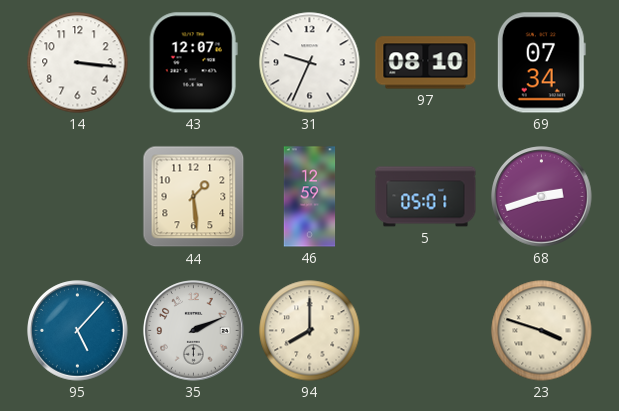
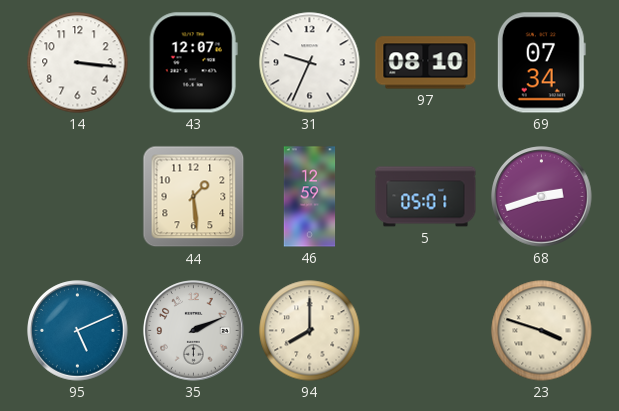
95: 5:07 -> 5:11 (78, 331)
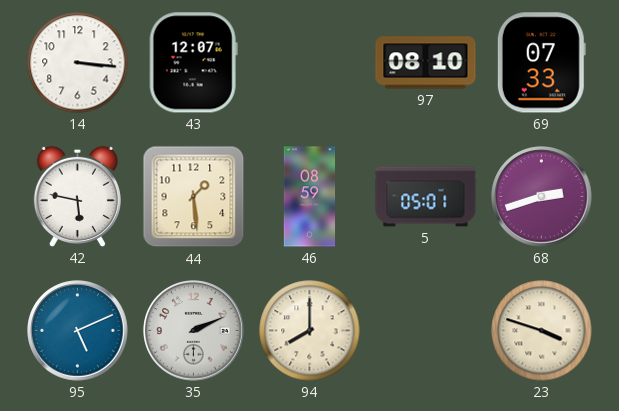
31: 9:34 -> none (310, 63)
69: 07:34 -> 07:33 (541, 63)
42: none -> 5:47 (77, 196)
46: 12:59 -> 08:59 (310, 197)
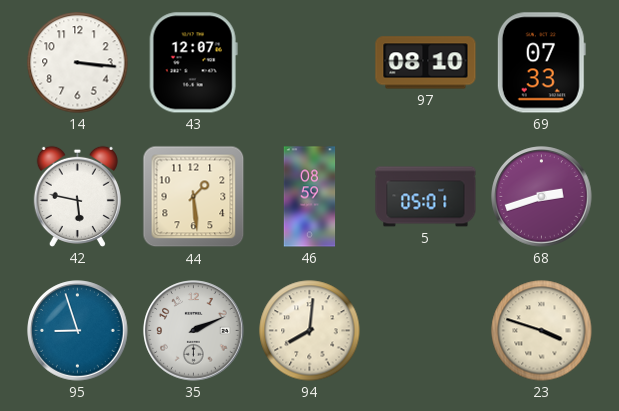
95: 5:11 -> 8:57 (78, 331)
94: 8:00 -> 8:01 (310, 331)
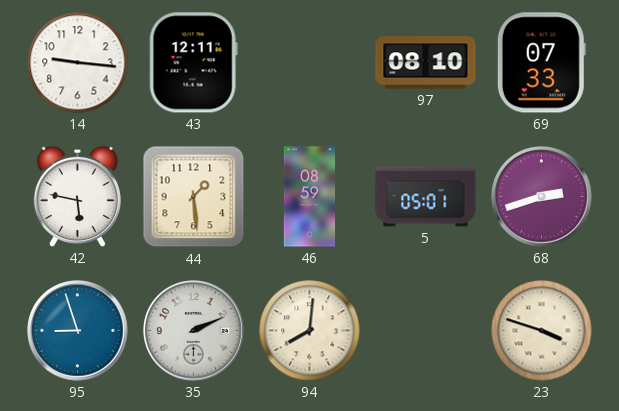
14: 3:16 -> 9:16 (78, 63)
43: 12:07 -> 12:11 (193, 63)
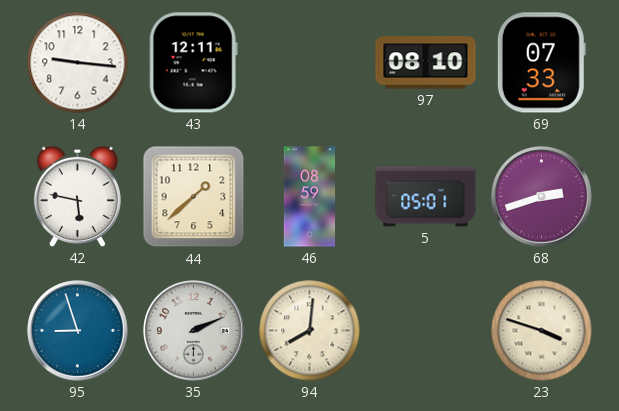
44: 1:29 -> 1:38 (194, 197)
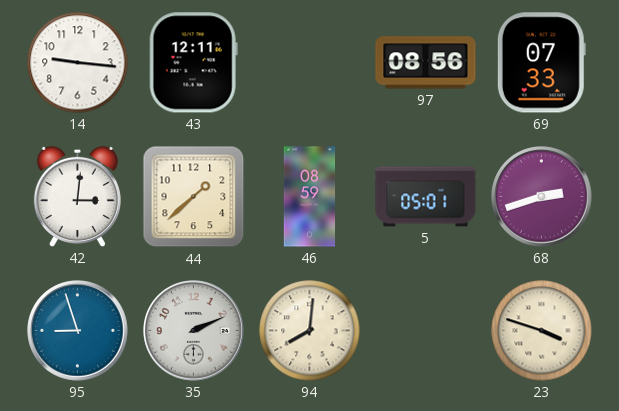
97: 08:10 -> 08:56 (426, 63)
42: 5:47 -> 3:01 (77, 196)
